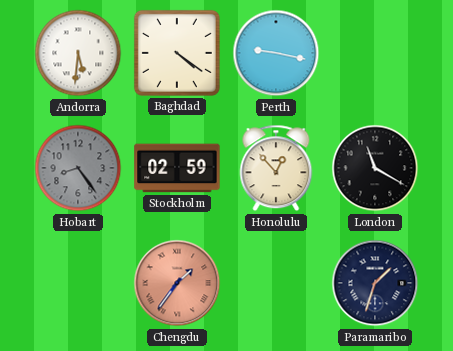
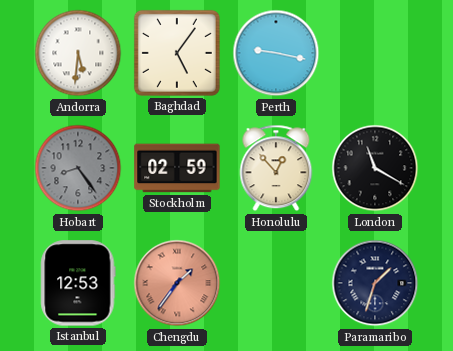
Baghdad: 4:21 -> 5:06 (177, 53)
Istanbul: none -> 12:53 (78, 283)
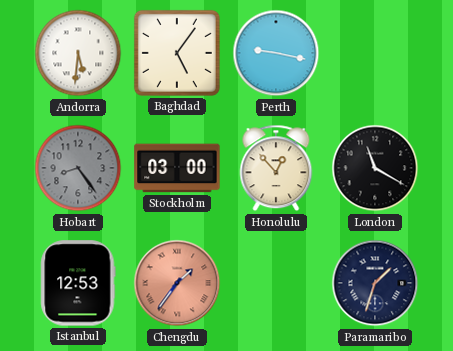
Stockholm: 02:59 -> 03:00 (177, 168)
